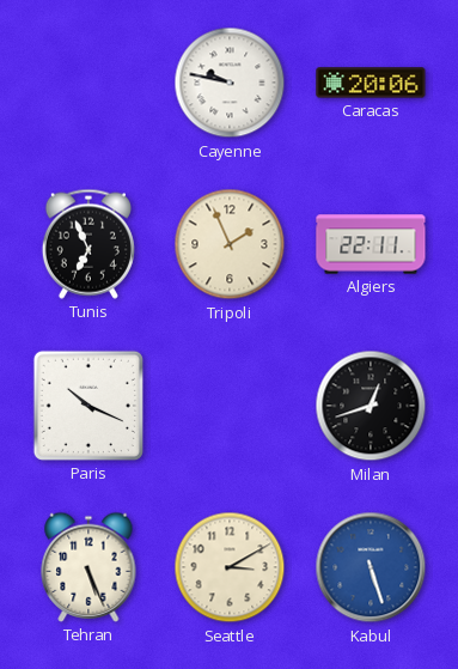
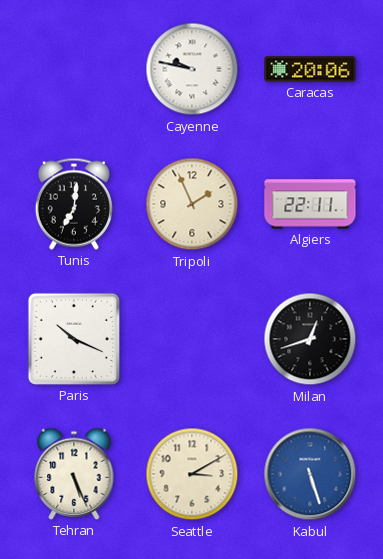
Tunis: 6:56 -> 7:01 (74, 204)
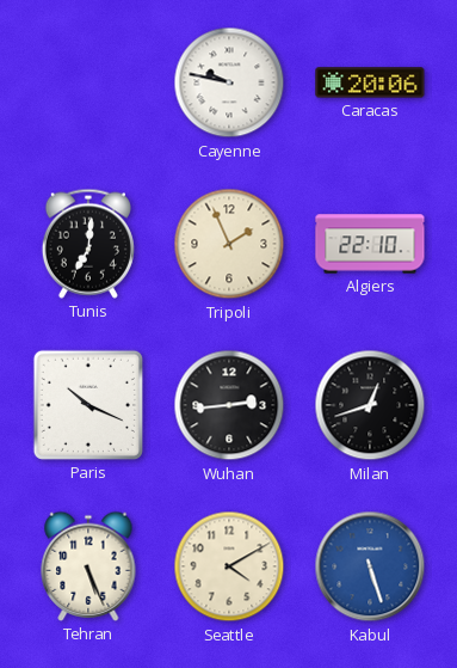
Algiers: 22:11 -> 22:10 (370, 244)
Wuhan: none -> 2:44 (229, 405)
Seattle: 3:10 -> 4:10 (229, 566)
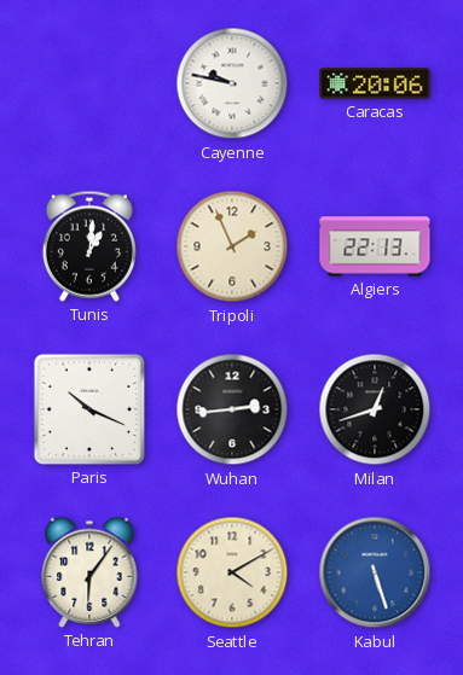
Tunis: 7:01 -> 1:01 (89, 246)
Algiers: 22:10 -> 22:13 (375, 246)
Tehran: 5:26 -> 6:06 (89, 572)
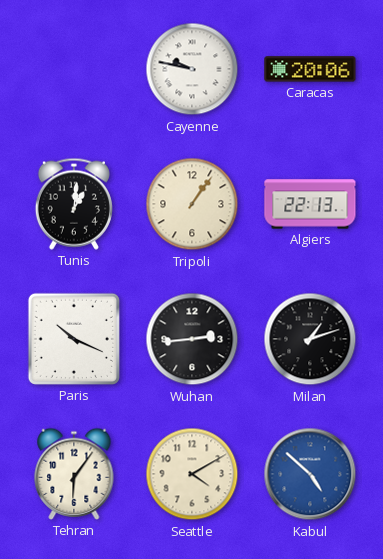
Tripoli: 1:56 -> 1:06 (192, 204)
Milan: 12:42 -> 1:12 (310, 339)
Kabul: 5:27 -> 4:52 (310, 474)
